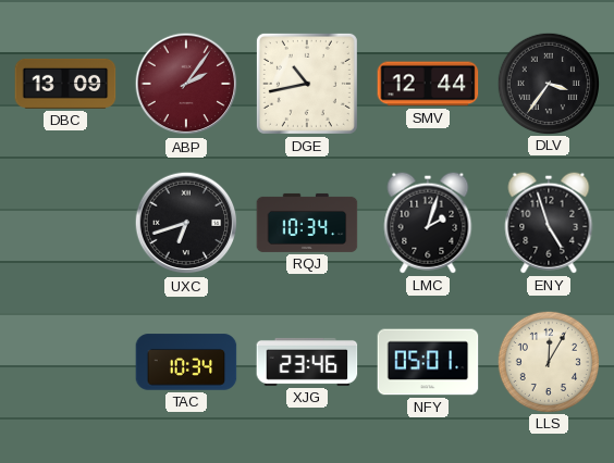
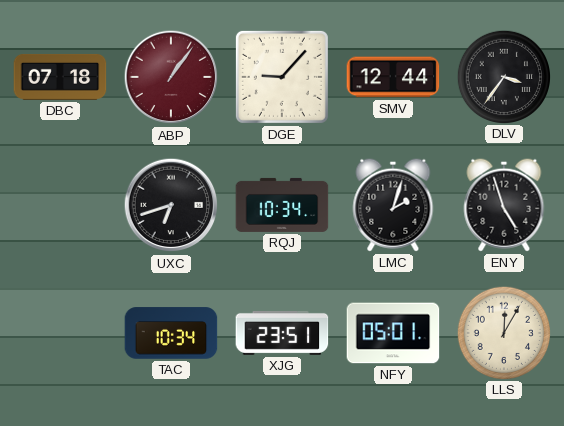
DBC: 13:09 -> 07:18 (60, 77)
ABP: 2:06 -> 1:06 (171, 77)
DGE: 10:43 -> 9:07 (282, 77)
XJG: 23:46 -> 23:51 (282, 333)
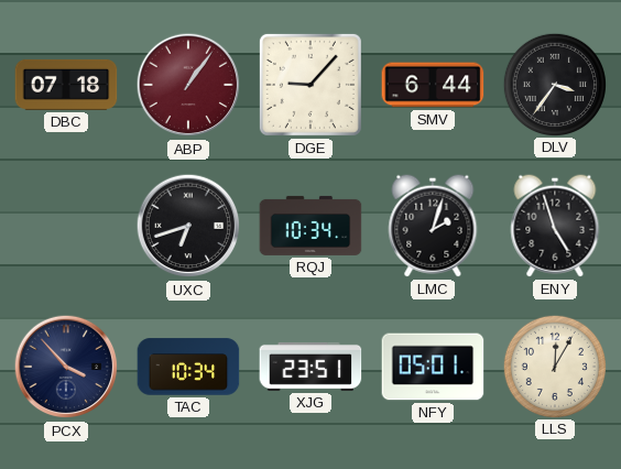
SMV: 12:44 -> 6:44 (433, 85)
PCX: none -> 3:53 (66, 367)
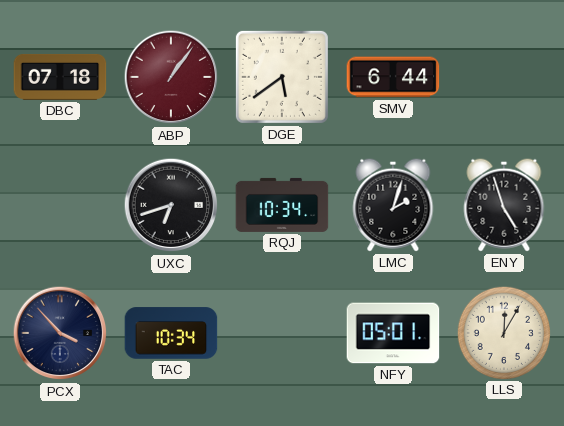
DGE: 9:07 -> 5:39 (282, 77)
DLV: 3:36 -> none (554, 84)
XJG: 23:51 -> none (310, 367)
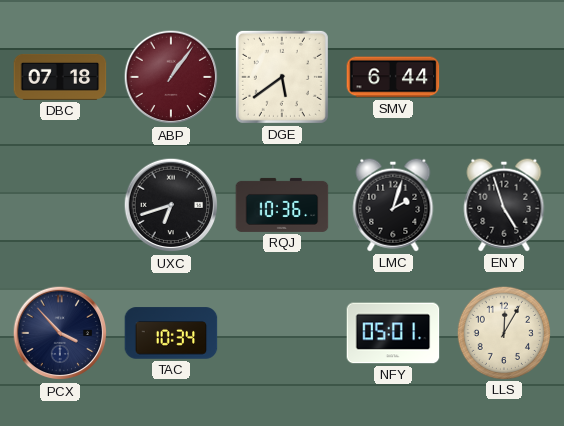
RQJ: 10:34 -> 10:36 (282, 205)
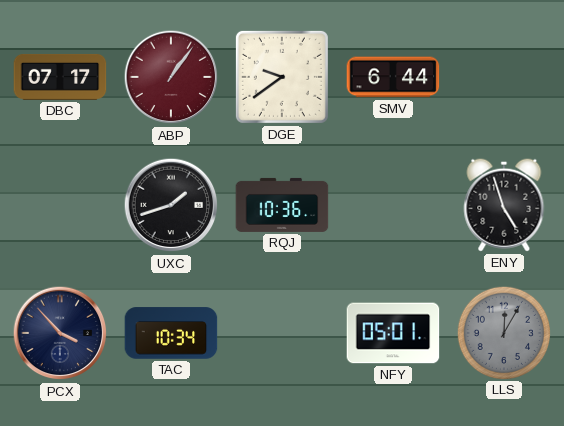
DBC: 07:18 -> 07:17 (60, 77)
DGE: 5:39 -> 9:39 (282, 77)
UXC: 6:42 -> 1:42 (171, 205)
LMC: 2:03 -> none (393, 205)
LLS dial: cream -> grey (503, 332)
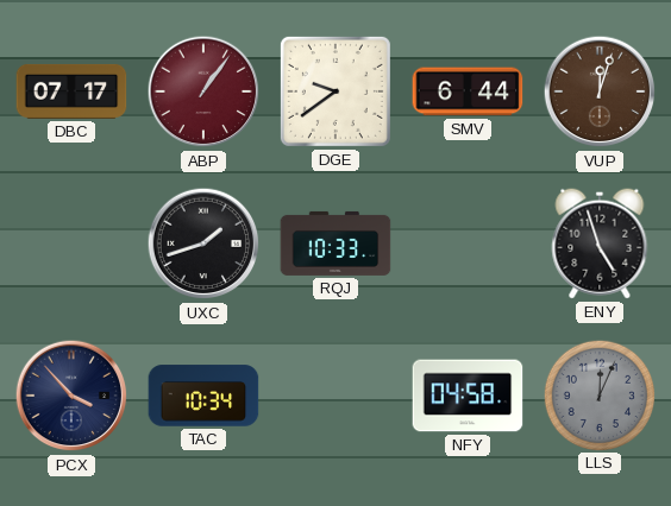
VUP: none -> 12:03 (600, 91)
RQJ: 10:36 -> 10:33 (335, 243)
NFY: 05:01 -> 04:58 (468, 396)
LLS: 12:05 -> 12:04 (598, 394)
